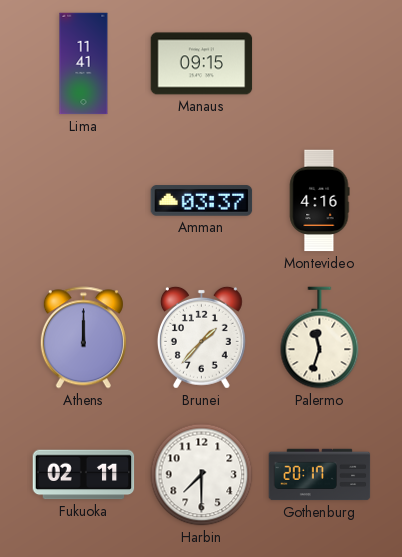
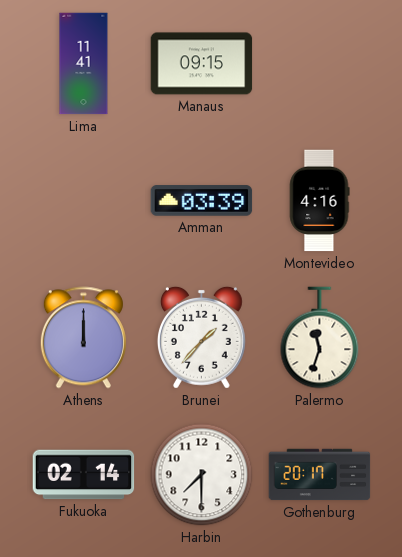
Amman: 03:37 -> 03:39 (202, 201)
Fukuoka: 02:11 -> 02:14 (84, 475)
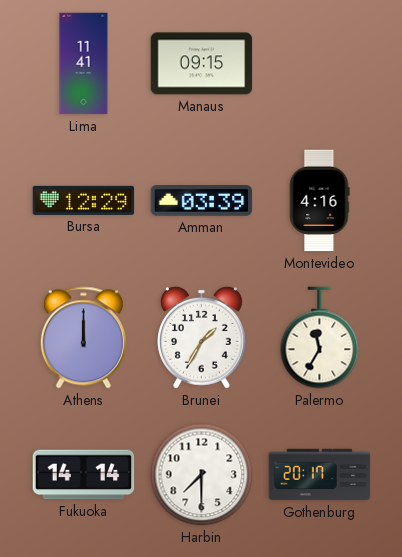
Bursa: none -> 12:29 (84, 200)
Brunei: 1:37 -> 1:35 (201, 337)
Palermo: 11:33 -> 11:35 (320, 338)
Fukuoka: 02:14 -> 14:14 (84, 475)
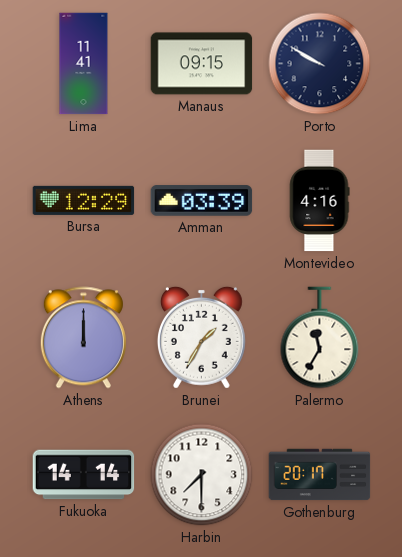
Porto: none -> 9:50 (320, 64)
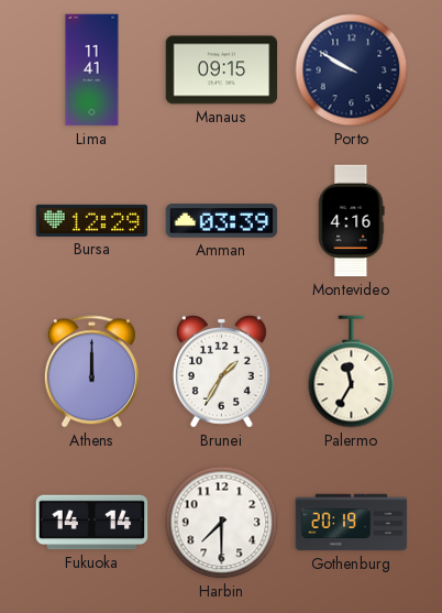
Gothenburg: 20:17 -> 20:19 (352, 523)
